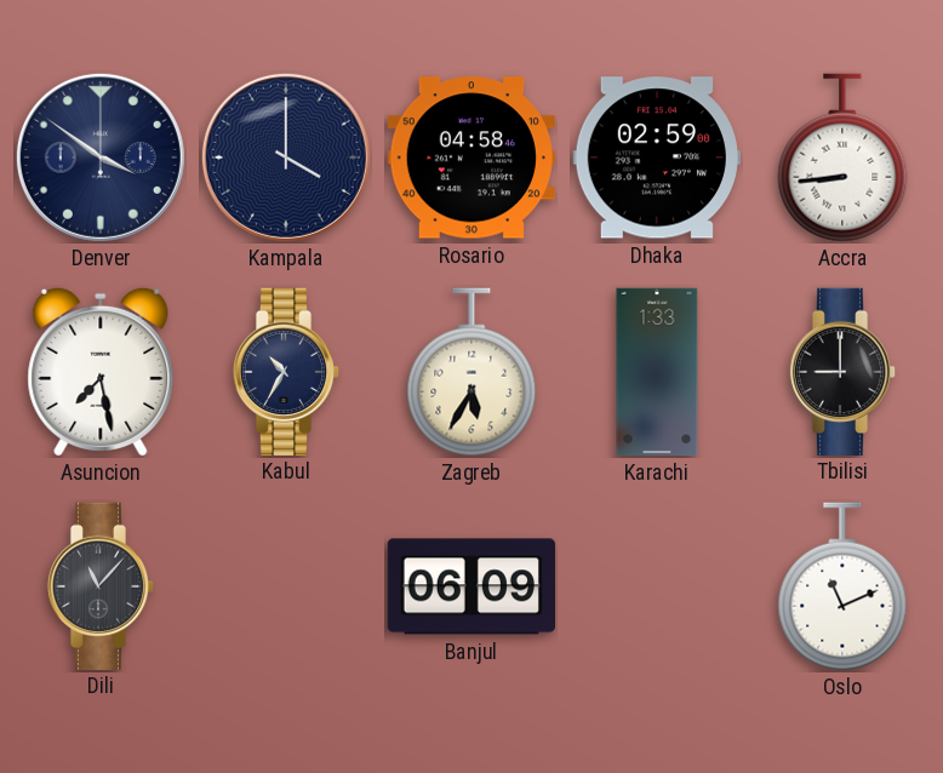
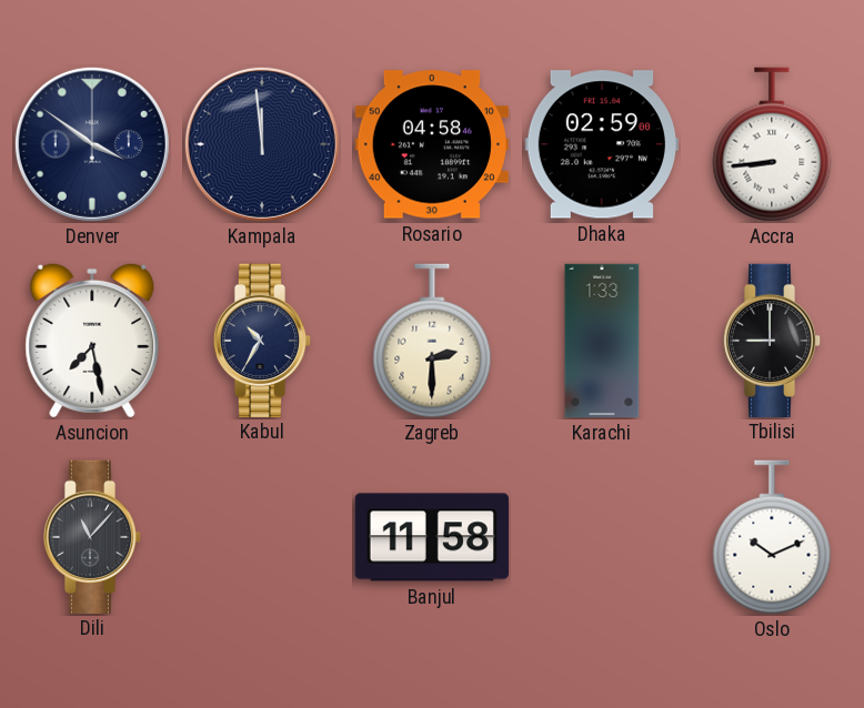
Kampala: 4:00 -> 11:59 (262, 144)
Zagreb: 5:35 -> 2:30 (432, 341)
Banjul: 06:09 -> 11:58 (431, 537)
Oslo: 11:11 -> 10:11 (772, 537)
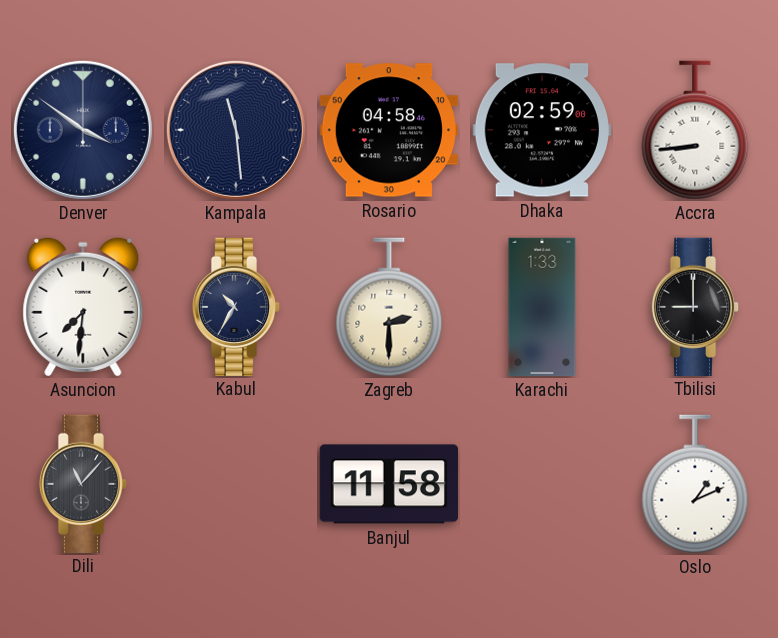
Kampala: 11:59 -> 11:29 (236, 130)
Asuncion: 7:28 -> 7:31 (83, 307)
Oslo: 10:11 -> 1:11 (695, 484)
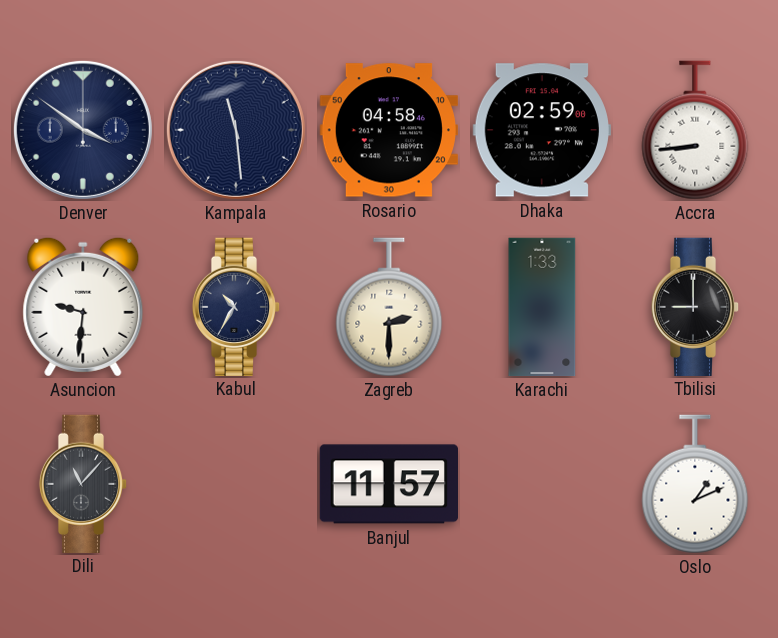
Asuncion: 7:31 -> 9:31 (83, 307)
Banjul: 11:58 -> 11:57 (388, 484)
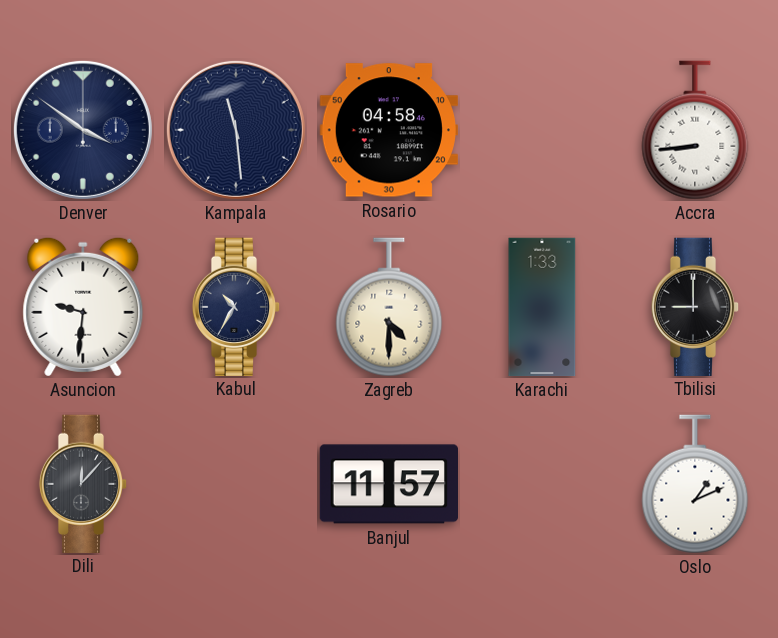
Dhaka: 02:59 -> none (542, 130)
Zagreb: 2:30 -> 4:30 (389, 307)
Dili: 11:07 -> 12:07 (83, 483)
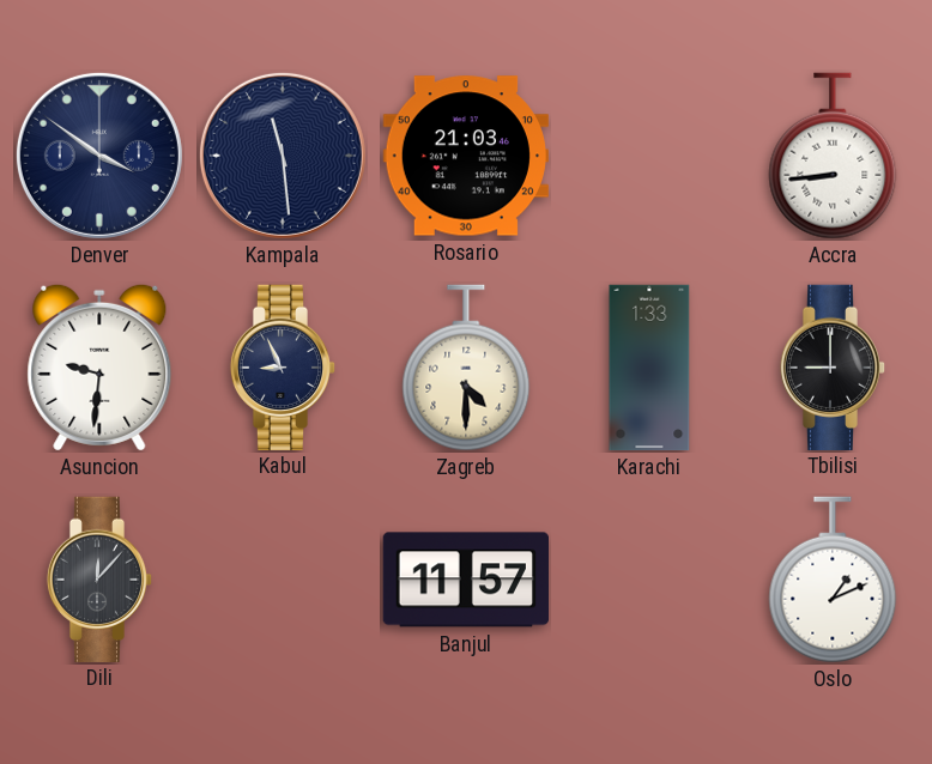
Rosario: 04:58 -> 21:03 (466, 156)
Kabul: 10:35 -> 8:56 (283, 366)
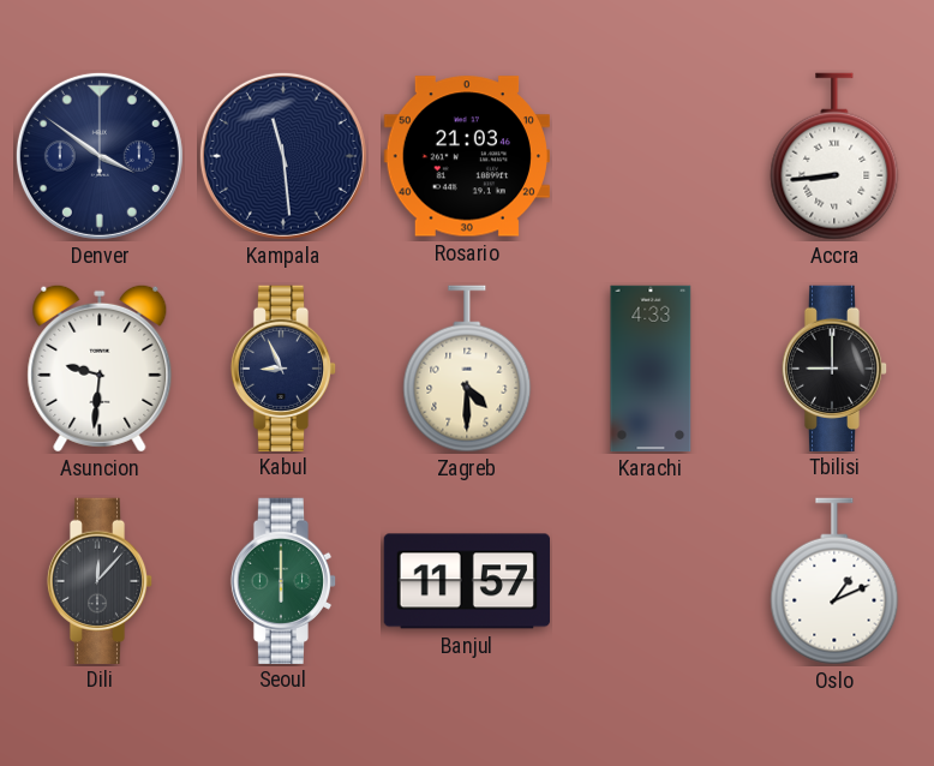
Karachi: 1:33 -> 4:33 (651, 369)
Seoul: none -> 6:00 (283, 580)
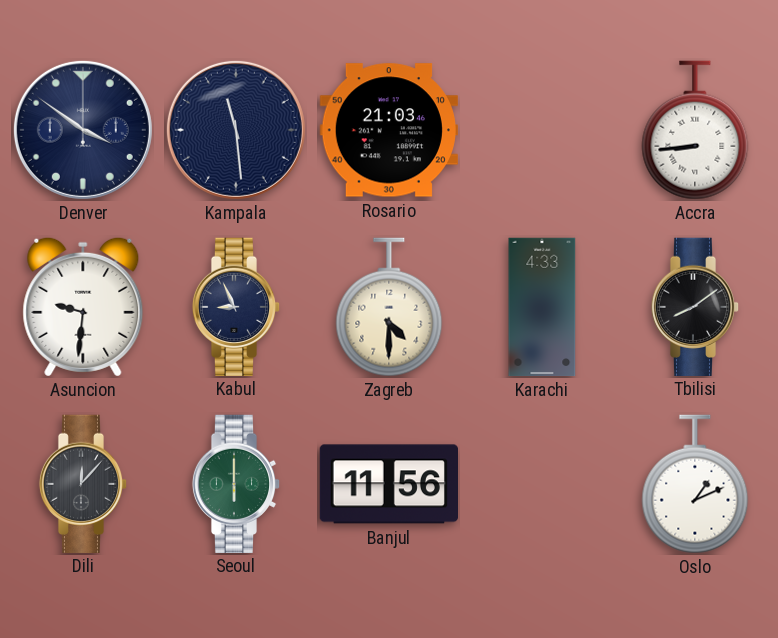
Tbilisi: 9:00 -> 8:09 (695, 306)
Banjul: 11:57 -> 11:56 (388, 484)
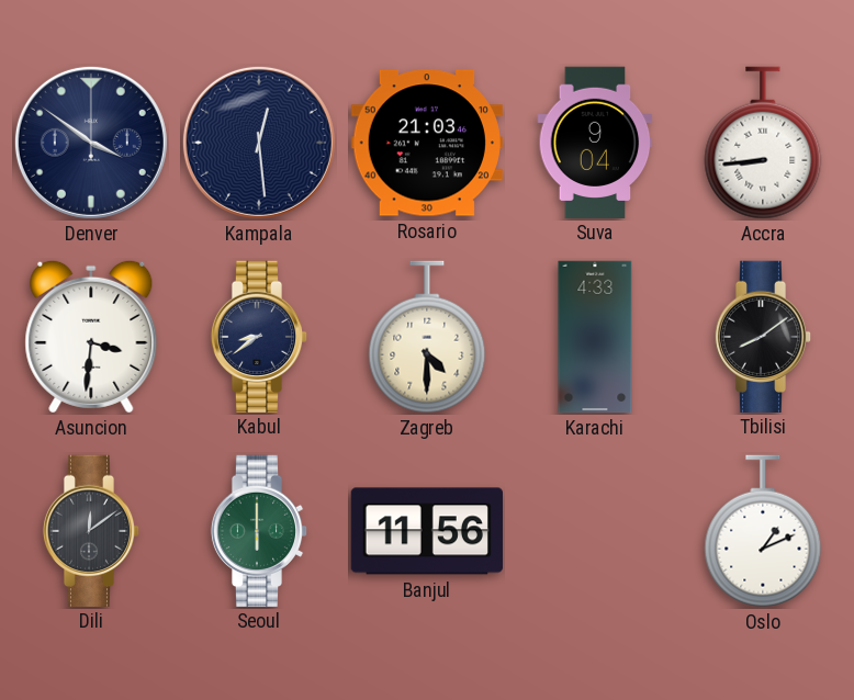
Kampala: 11:29 -> 12:29 (259, 143)
Suva: none -> 9:04 (595, 142)
Asuncion: 9:31 -> 3:31 (91, 337)
Kabul: 8:56 -> 8:39 (259, 336)
Dili: 12:07 -> 12:09 (91, 530)
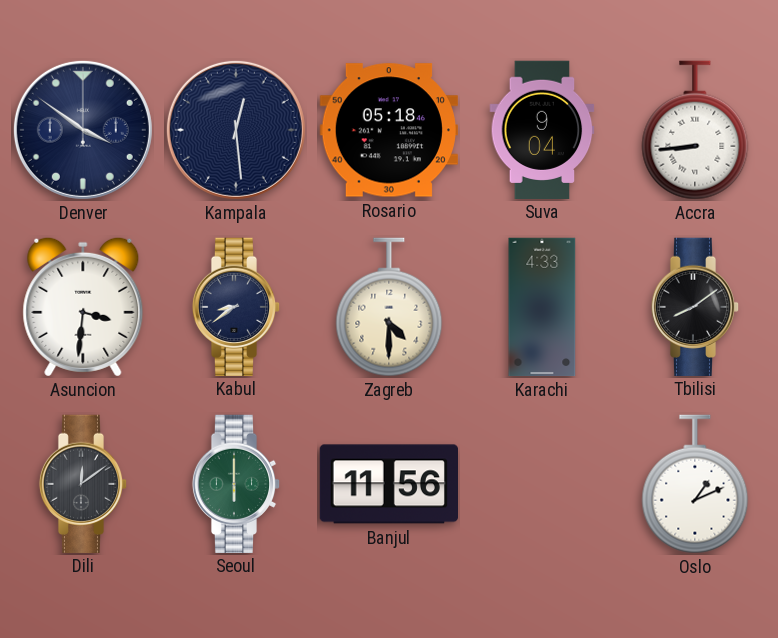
Rosario: 21:03 -> 05:18 (389, 130)
